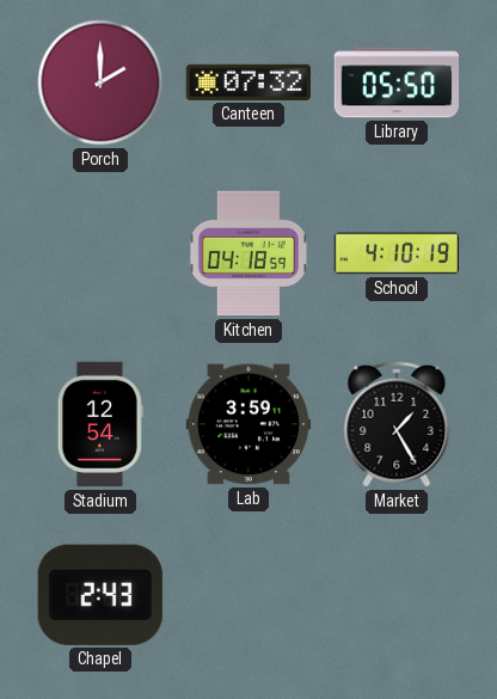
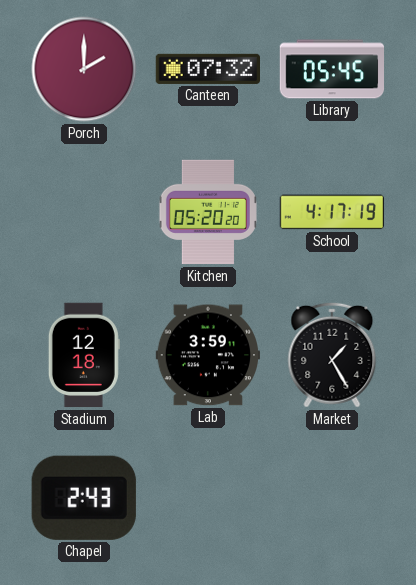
Library: 05:50 -> 05:45 (332, 69)
Kitchen: 04:18 -> 05:20 (208, 212)
School: 4:10 -> 4:17 (332, 212)
Stadium: 12:54 -> 12:18 (84, 355)
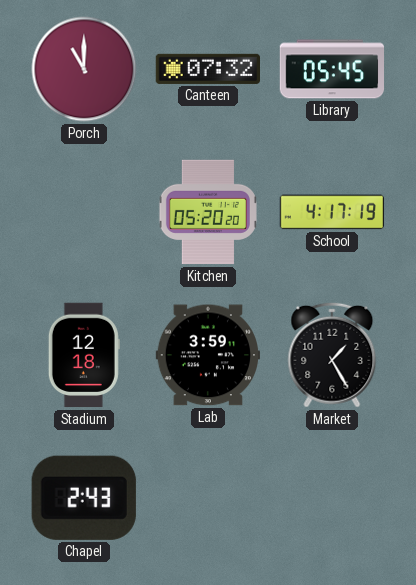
Porch: 2:00 -> 11:00 (84, 69)
